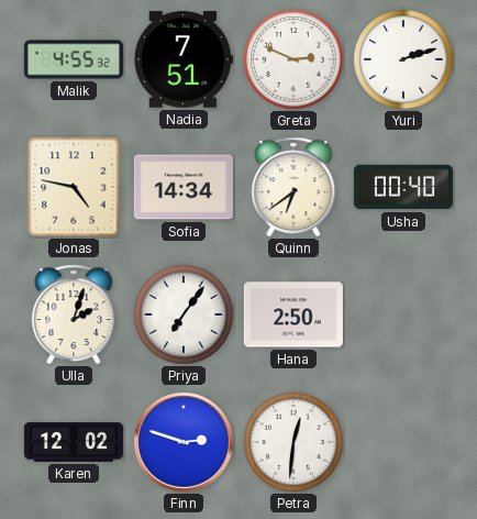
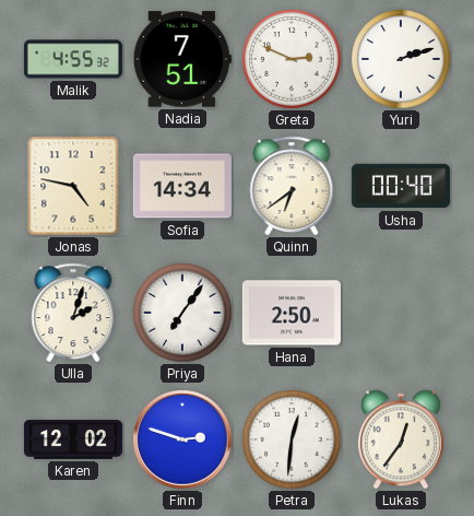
Lukas: none -> 12:36 (401, 439)
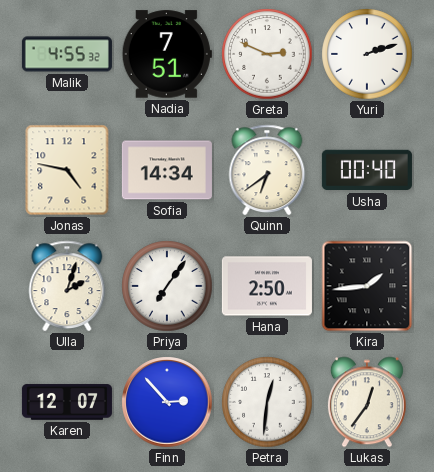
Kira: none -> 1:44 (367, 286)
Karen: 12:02 -> 12:07 (67, 402)
Finn: 2:48 -> 2:53 (167, 402)
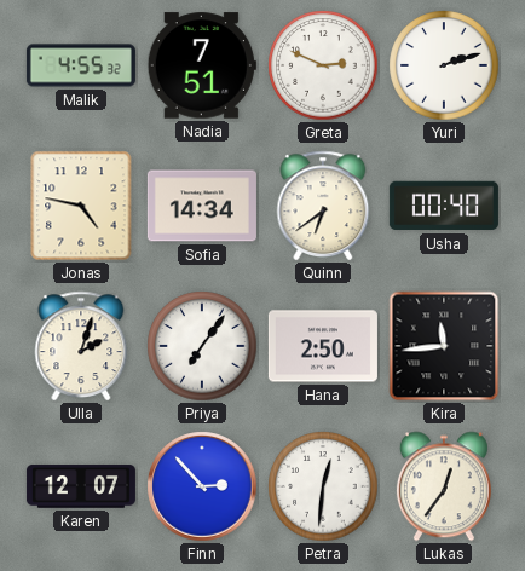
Kira: 1:44 -> 11:44 (444, 346)
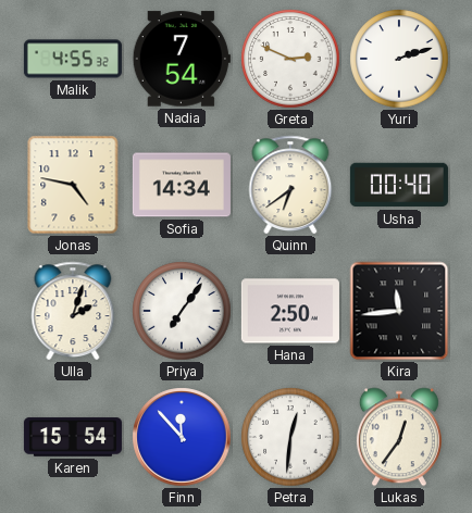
Nadia: 7:51 -> 7:54 (182, 59)
Karen: 12:07 -> 15:54 (73, 437)
Finn: 2:53 -> 11:53 (182, 437)
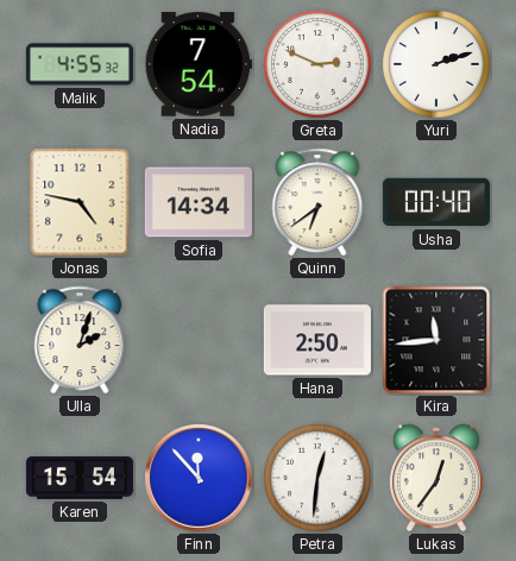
Priya: 7:06 -> none (182, 311)
